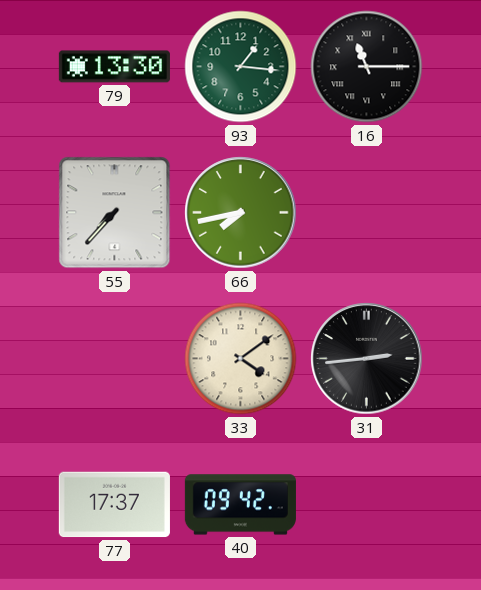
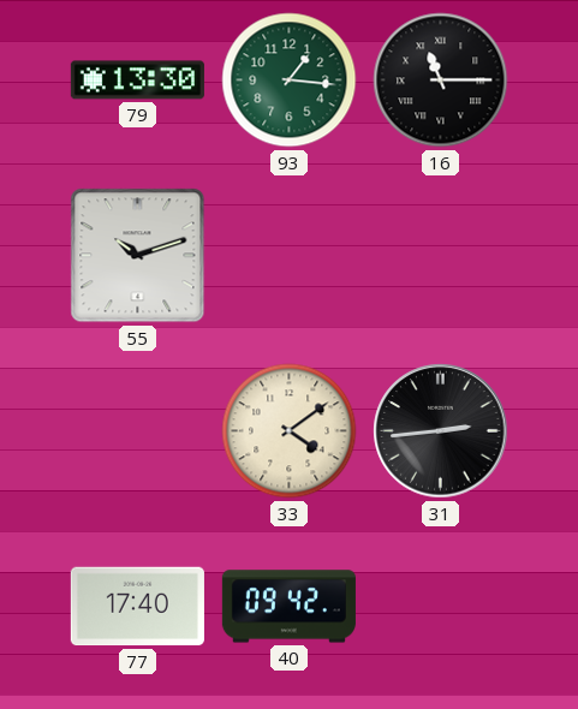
55: 7:37 -> 10:12 (138, 256)
66: 7:43 -> none (241, 213)
77: 17:37 -> 17:40 (137, 607)
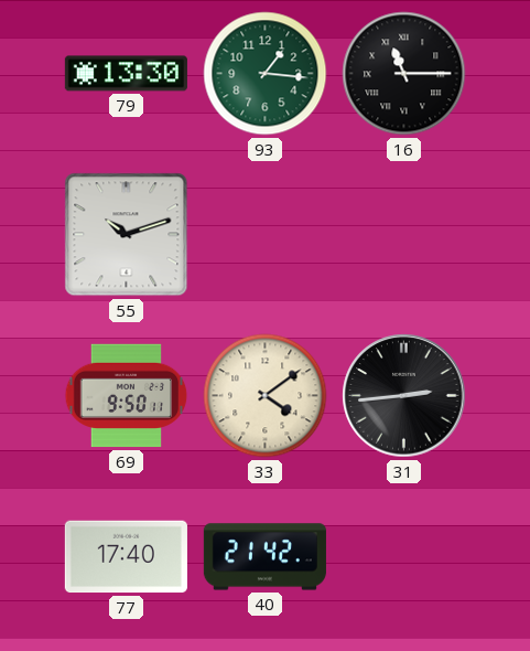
69: none -> 9:50 (127, 396)
40: 09:42 -> 21:42 (264, 557)
